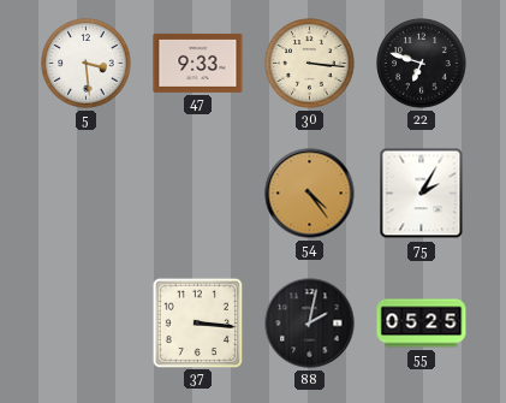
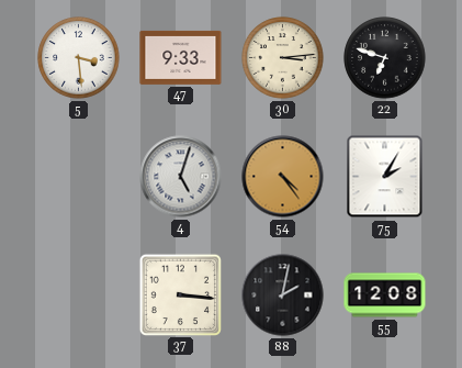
30: 3:16 -> 3:14 (283, 58)
4: none -> 5:03 (181, 177)
55: 05:25 -> 12:08 (385, 295)
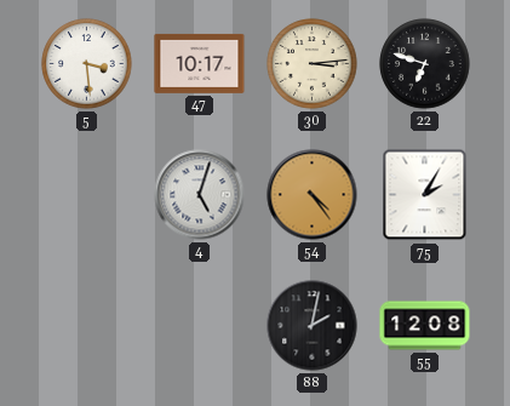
47: 9:33 -> 10:17 (200, 63)
37: 3:16 -> none (180, 294)
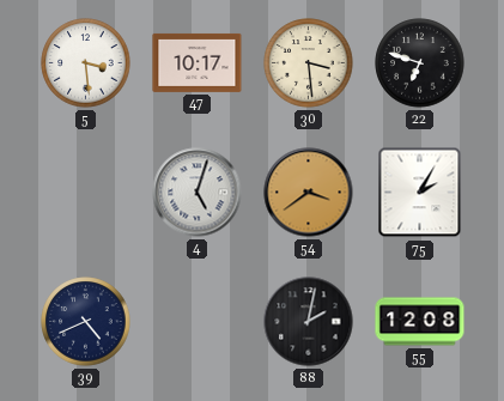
30: 3:14 -> 3:29 (309, 63)
54: 4:24 -> 3:39 (309, 193)
39: none -> 4:41 (86, 322)
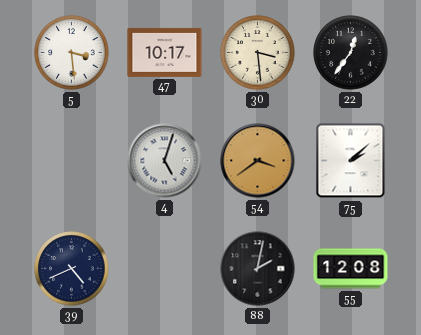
22: 6:48 -> 12:36 (351, 53)
75: 2:05 -> 2:08 (351, 161)
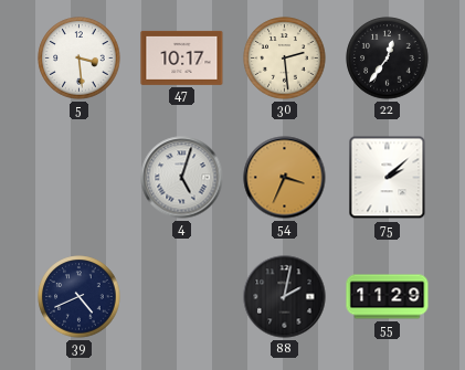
30: 3:29 -> 2:29 (285, 59)
54: 3:39 -> 3:34 (285, 178)
55: 12:08 -> 11:29 (388, 297)
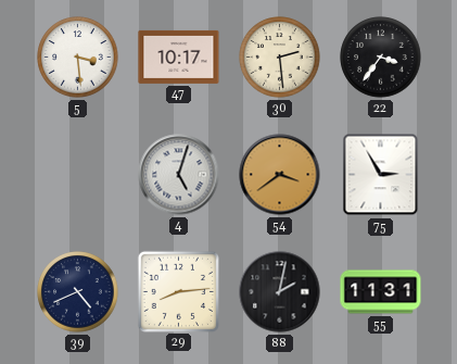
22: 12:36 -> 3:36 (381, 58)
54: 3:34 -> 3:39 (280, 175)
75: 2:08 -> 2:55 (381, 175)
29: none -> 8:14 (178, 291)
55: 11:29 -> 11:31 (381, 292)
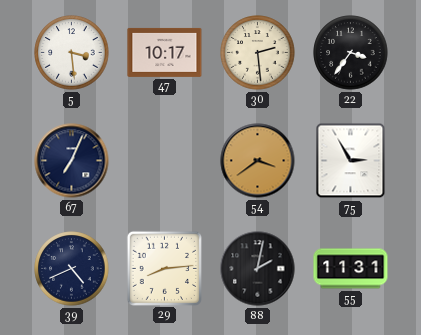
67: none -> 7:04 (72, 161)
4: 5:03 -> none (179, 175)
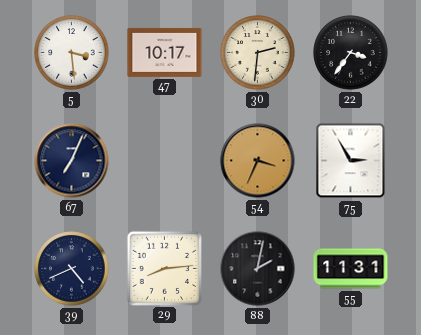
30: 2:29 -> 2:31 (258, 53)
54: 3:39 -> 3:34 (258, 161)
